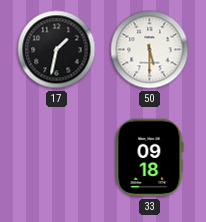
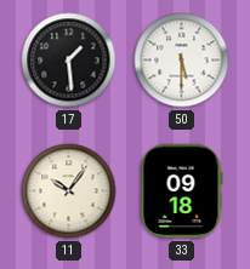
17: 1:32 -> 1:29 (69, 61)
11: none -> 10:06 (69, 191)
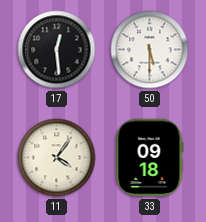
17: 1:29 -> 12:29 (57, 50)
11: 10:06 -> 4:06 (57, 158)
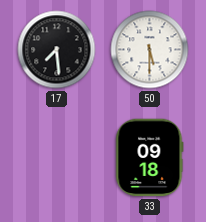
17: 12:29 -> 7:29 (57, 50)
11: 4:06 -> none (57, 158)
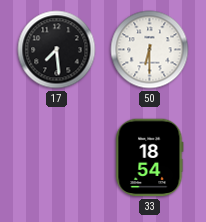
50: 5:30 -> 6:30 (150, 50)
33: 09:18 -> 18:54 (150, 158)
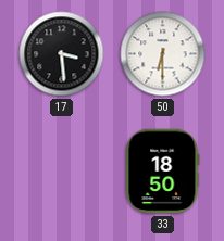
17: 7:29 -> 3:29 (62, 54)
33: 18:54 -> 18:50 (163, 172)
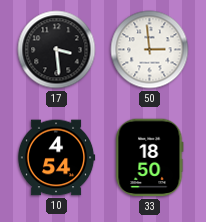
50: 6:30 -> 2:59 (150, 50)
10: none -> 4:54 (56, 158)
